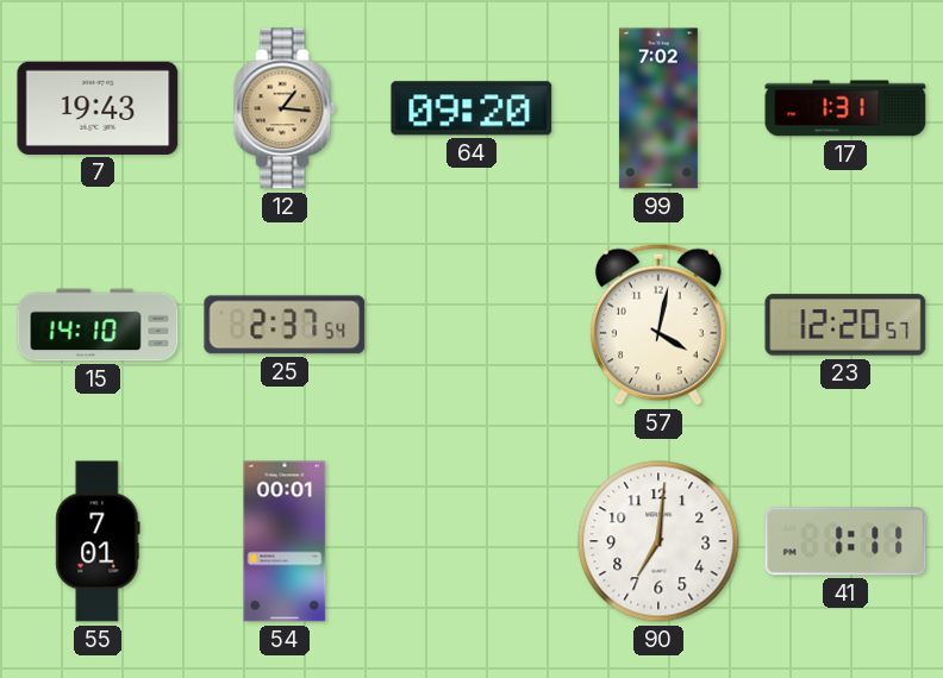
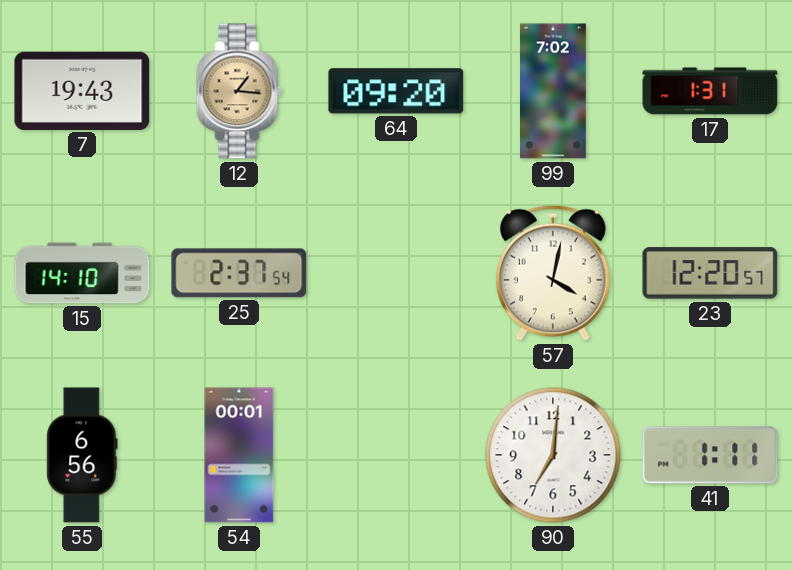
55: 7:01 -> 6:56 (82, 455)
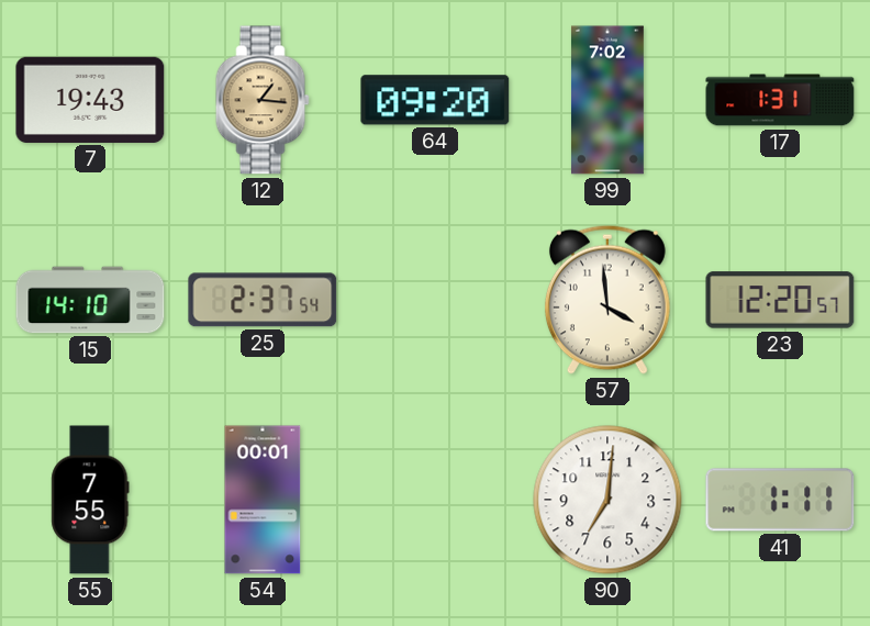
57: 4:02 -> 3:59 (607, 300)
55: 6:56 -> 7:55 (90, 500)
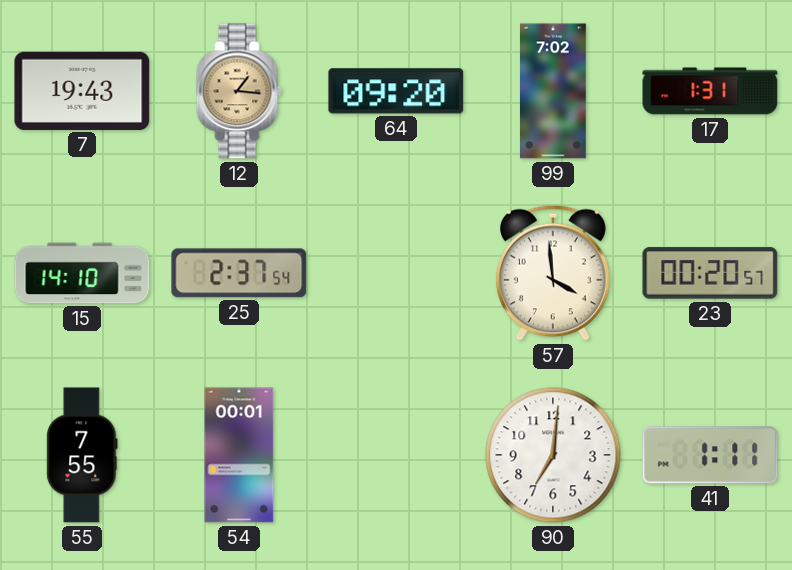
23: 12:20 -> 00:20 (710, 273)
